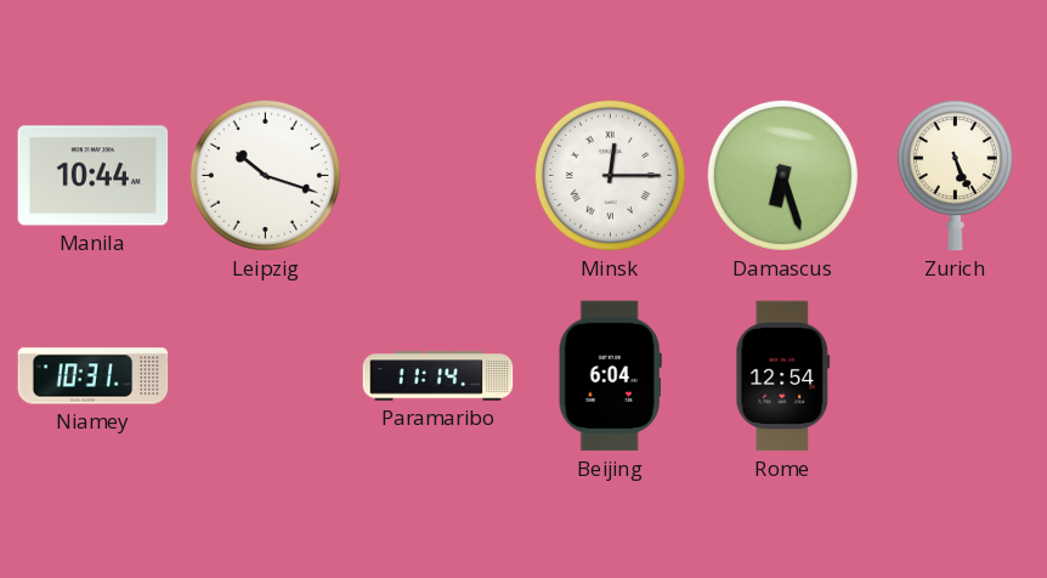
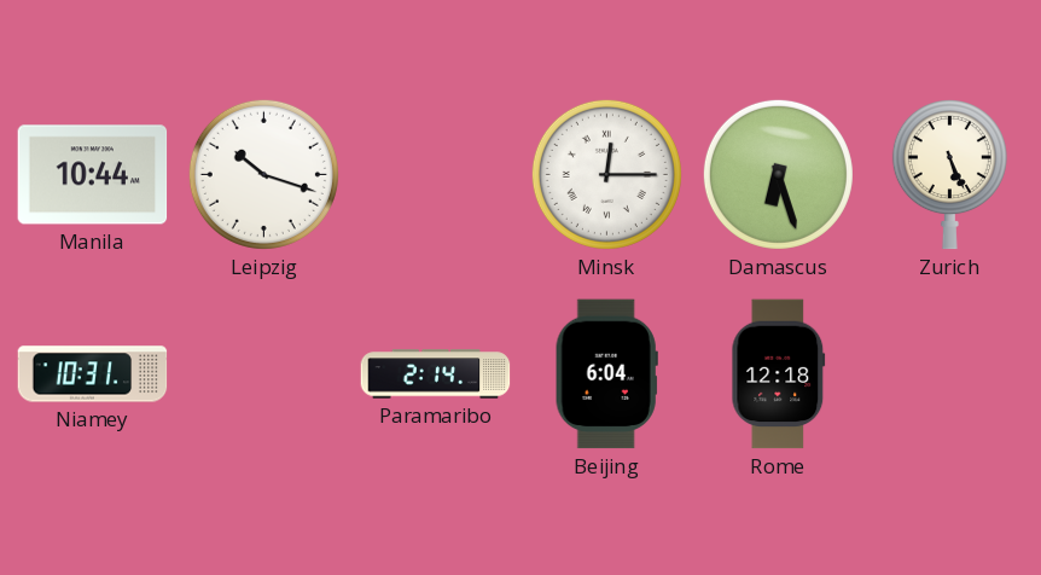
Paramaribo: 11:14 -> 2:14 (436, 374)
Rome: 12:54 -> 12:18 (779, 374)
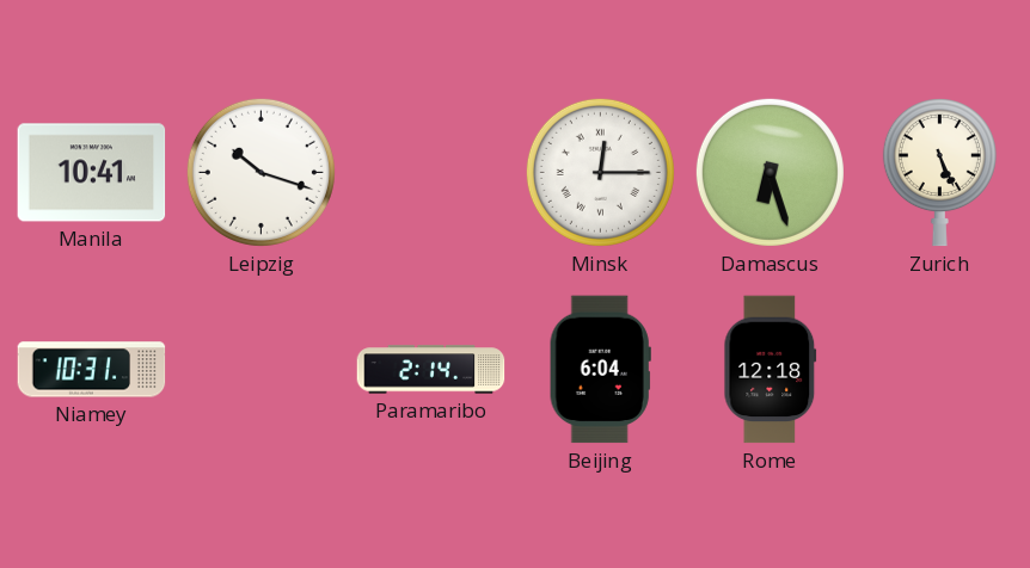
Manila: 10:44 -> 10:41 (92, 173)
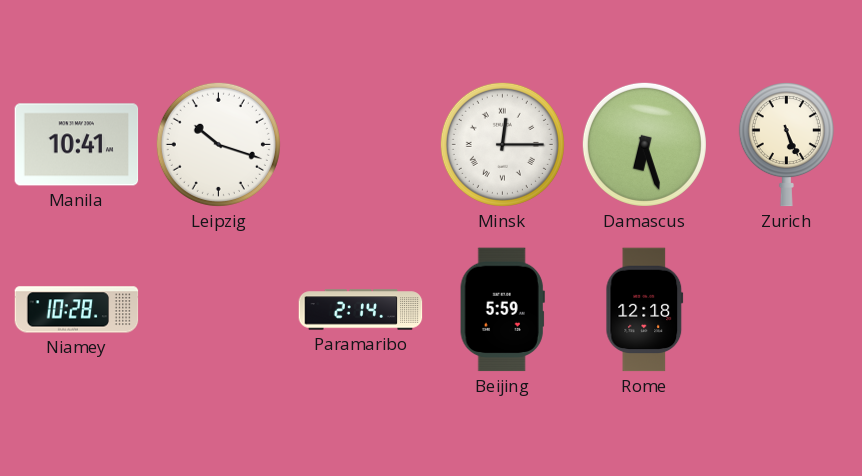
Niamey: 10:31 -> 10:28 (77, 310)
Beijing: 6:04 -> 5:59 (502, 310)
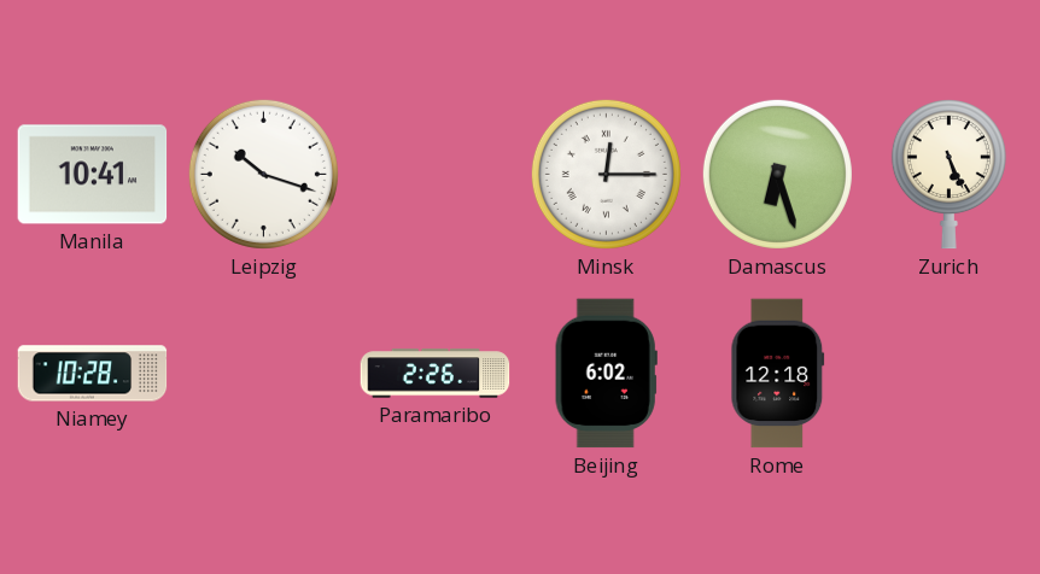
Paramaribo: 2:14 -> 2:26 (436, 374)
Beijing: 5:59 -> 6:02 (606, 374)
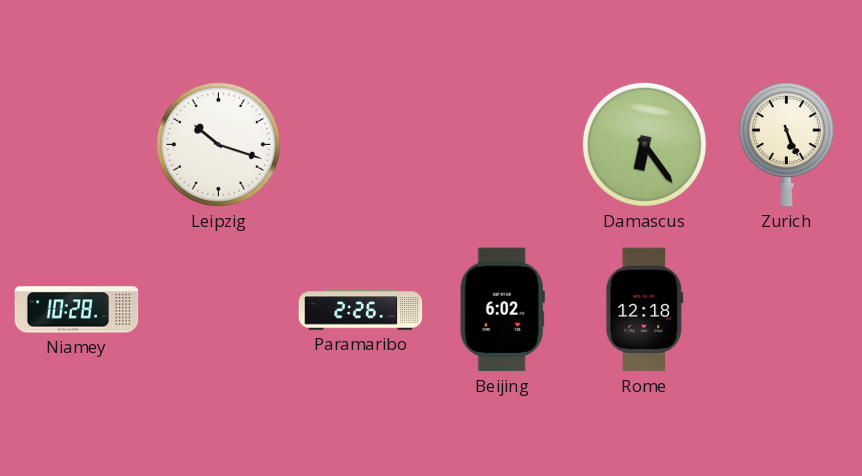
Manila: 10:41 -> none (93, 175)
Minsk: 12:15 -> none (606, 174)
Damascus: 6:27 -> 6:24 (644, 144)
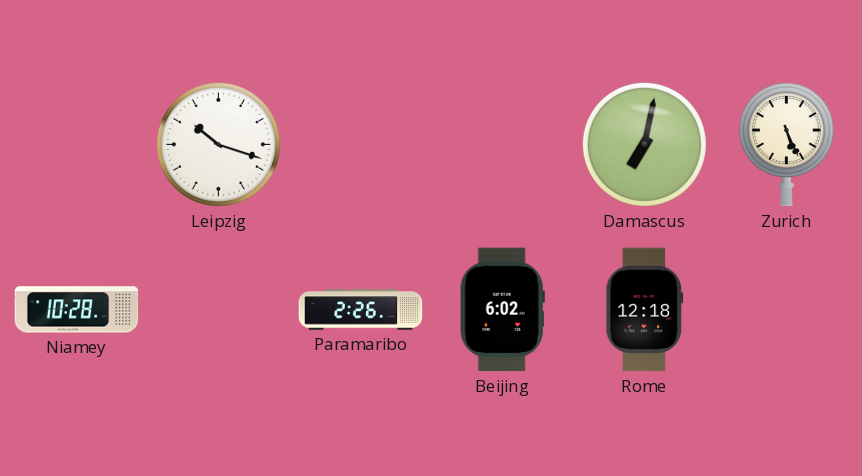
Damascus: 6:24 -> 7:02 (644, 144)
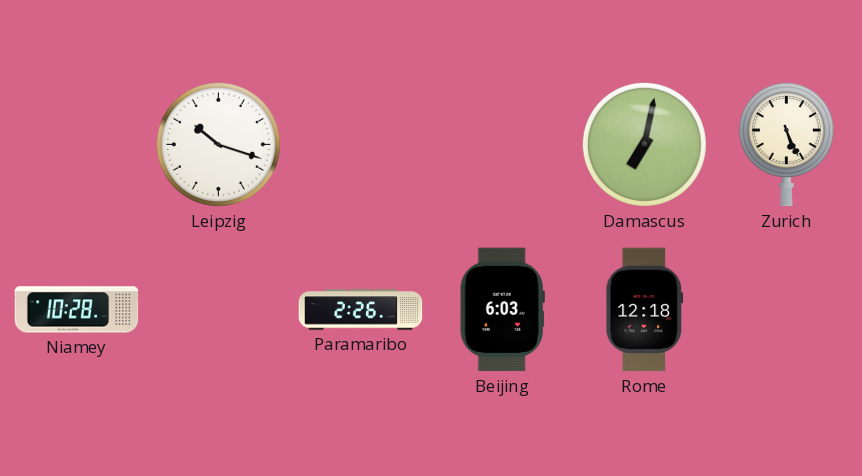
Beijing: 6:02 -> 6:03 (502, 310)
